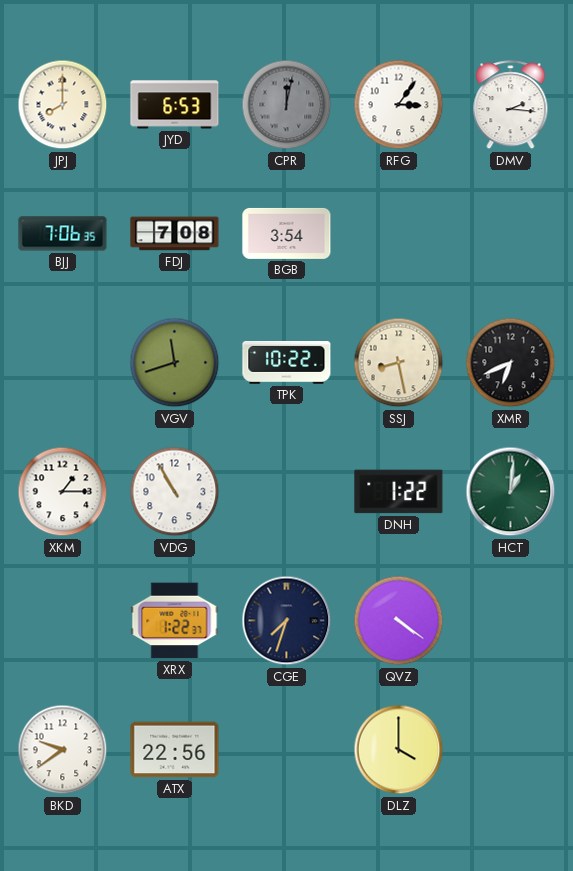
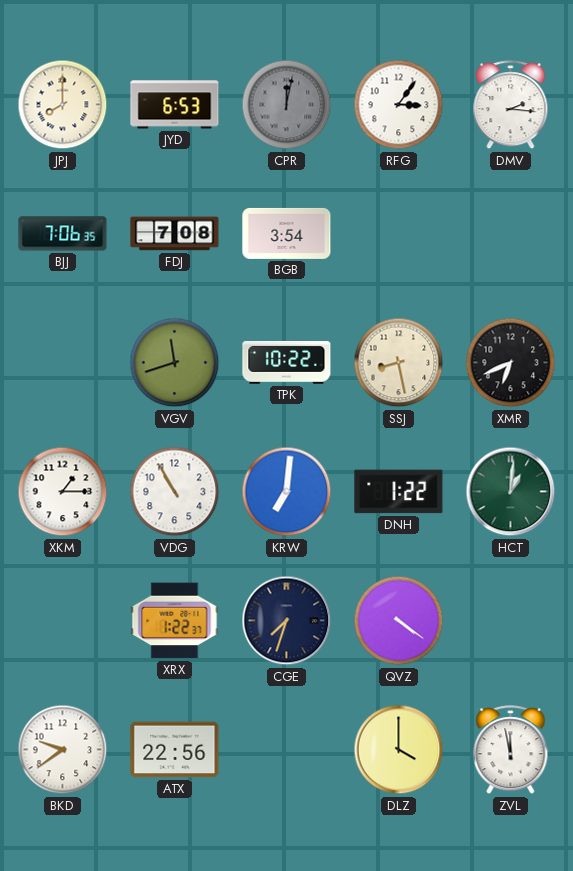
KRW: none -> 7:01 (287, 492)
ZVL: none -> 11:58 (511, 750)
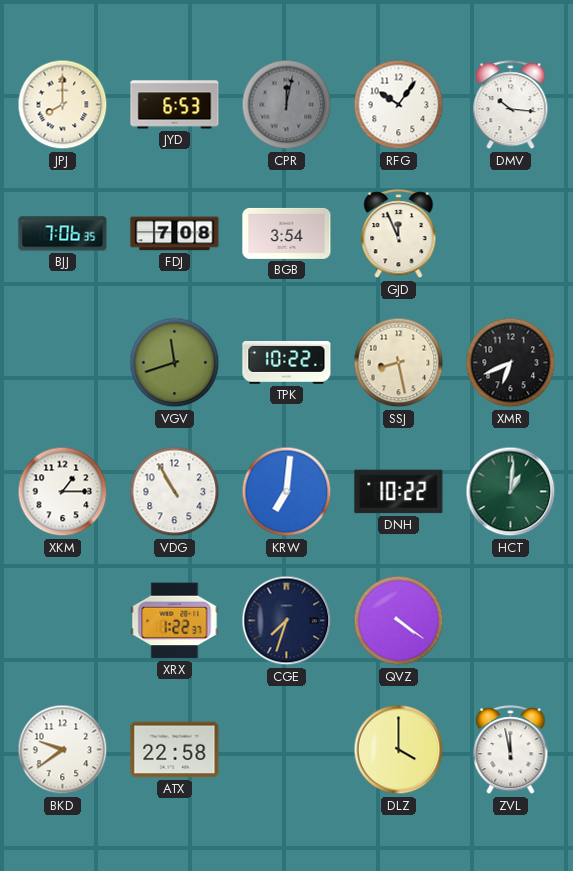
RFG: 3:06 -> 10:06 (399, 105)
DMV: 2:16 -> 10:16 (511, 105)
GJD: none -> 11:56 (399, 234)
DNH: 1:22 -> 10:22 (399, 492)
ATX: 22:56 -> 22:58 (175, 750)
